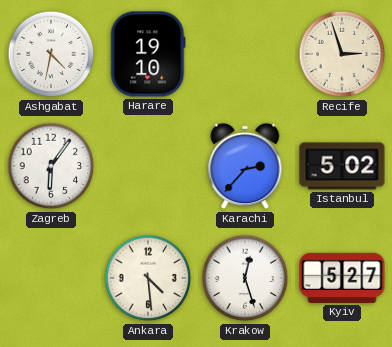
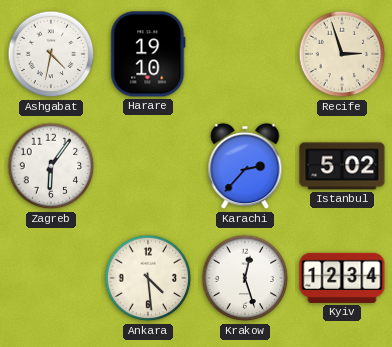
Kyiv: 5:27 -> 12:34 (342, 278)
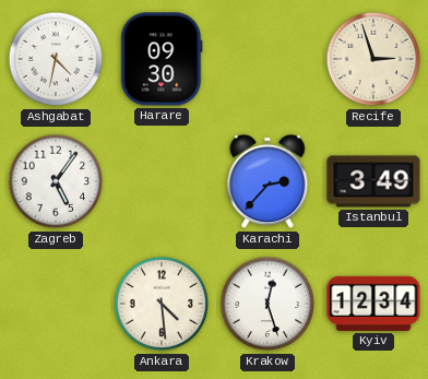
Harare: 19:10 -> 09:30 (162, 59)
Zagreb: 6:06 -> 5:06 (56, 181)
Istanbul: 5:02 -> 3:49 (373, 181)
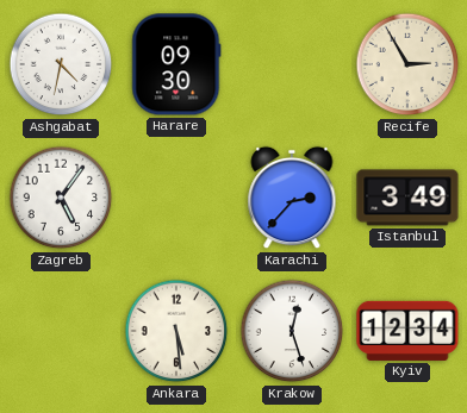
Recife: 2:57 -> 2:55 (407, 64)
Ankara: 4:29 -> 5:29 (176, 331)
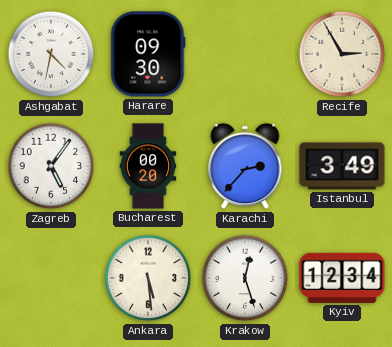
Bucharest: none -> 00:20 (148, 166)
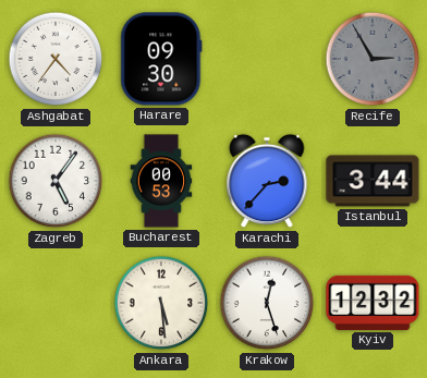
Ashgabat: 4:32 -> 4:36 (56, 59)
Recife dial: cream -> grey (373, 59)
Bucharest: 00:20 -> 00:53 (161, 181)
Istanbul: 3:49 -> 3:44 (373, 181)
Kyiv: 12:34 -> 12:32 (373, 303)
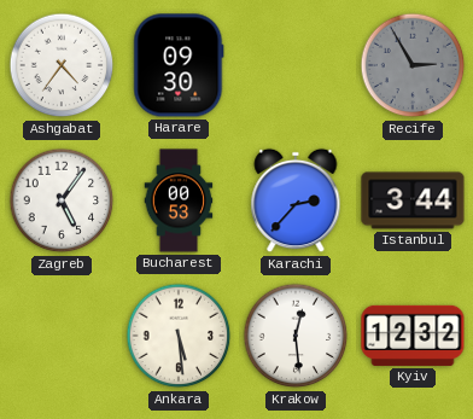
Krakow: 12:27 -> 12:29 (296, 336)
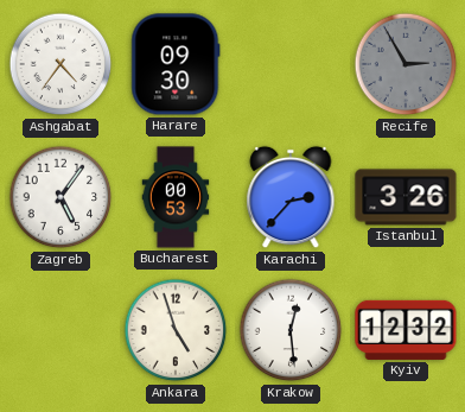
Istanbul: 3:44 -> 3:26 (406, 197)
Ankara: 5:29 -> 4:57 (176, 330)
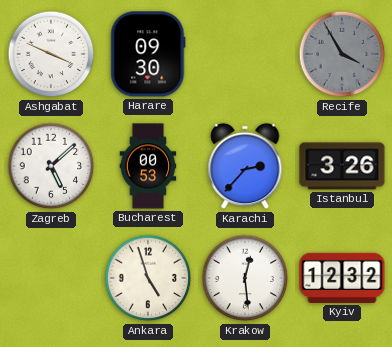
Ashgabat: 4:36 -> 3:49 (51, 54)
Recife: 2:55 -> 3:55 (342, 54)
Zagreb: 5:06 -> 5:08 (51, 166)
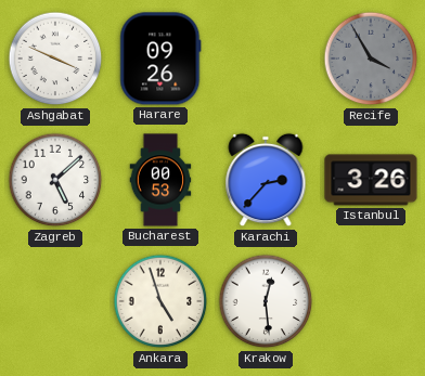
Harare: 09:30 -> 09:26 (160, 59)
Kyiv: 12:32 -> none (342, 278)
